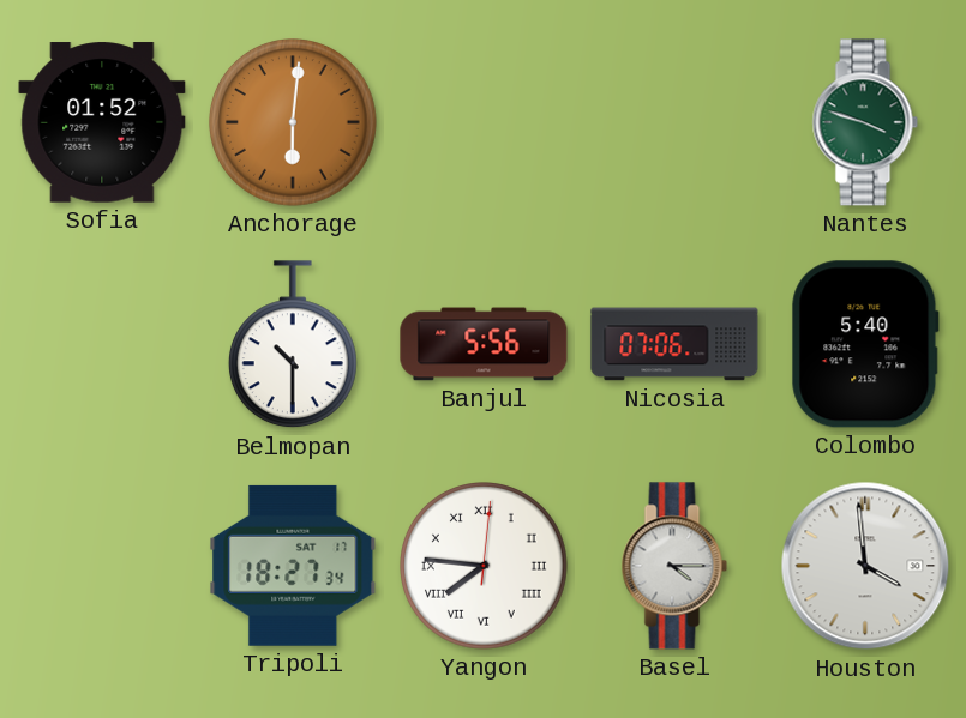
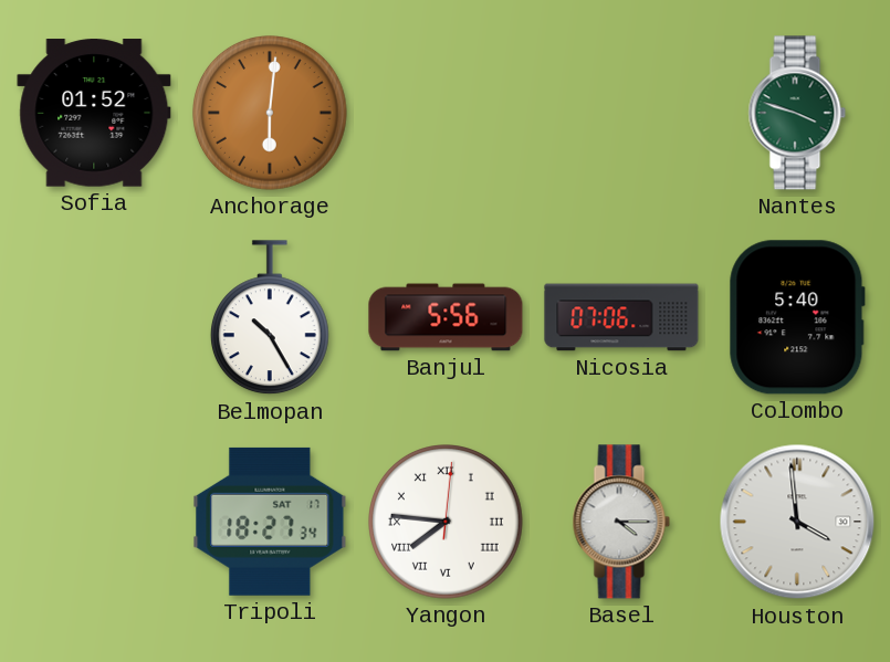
Belmopan: 10:30 -> 10:25 (270, 318)
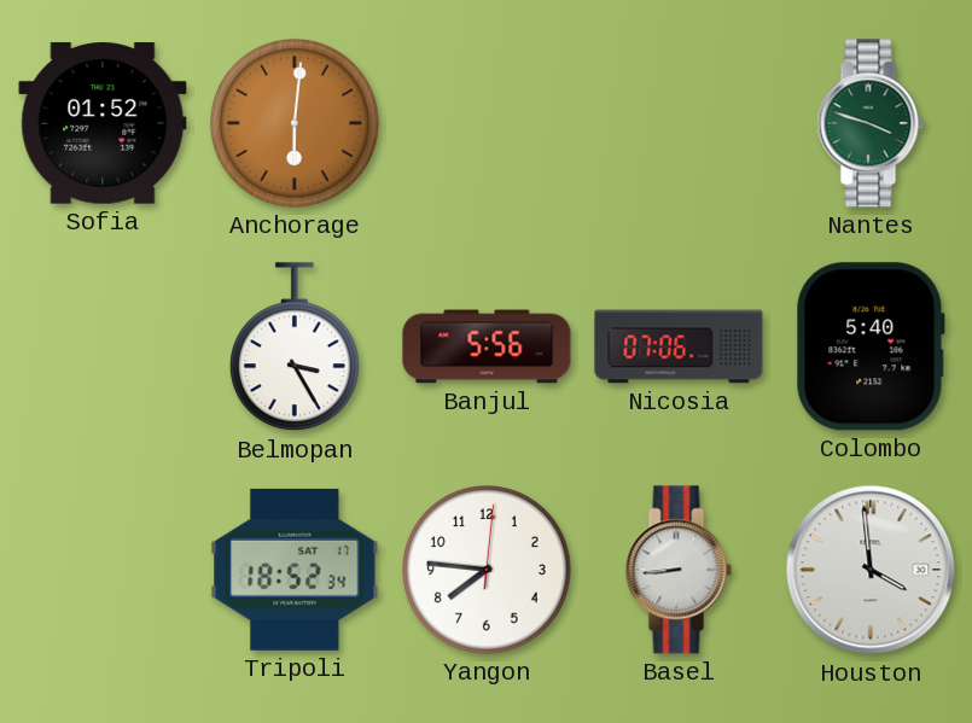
Belmopan: 10:25 -> 3:25 (295, 348)
Tripoli: 18:27 -> 18:52 (295, 570)
Yangon numerals: Roman -> Arabic (488, 571)
Basel: 4:15 -> 8:44 (679, 570)
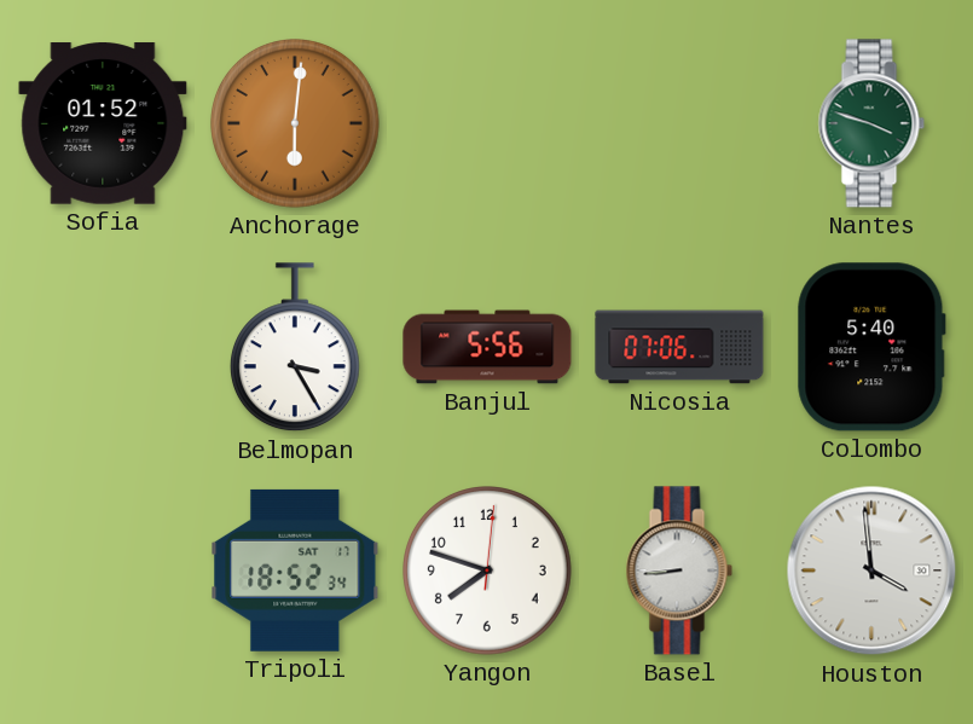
Yangon: 7:46 -> 7:48 (488, 572)
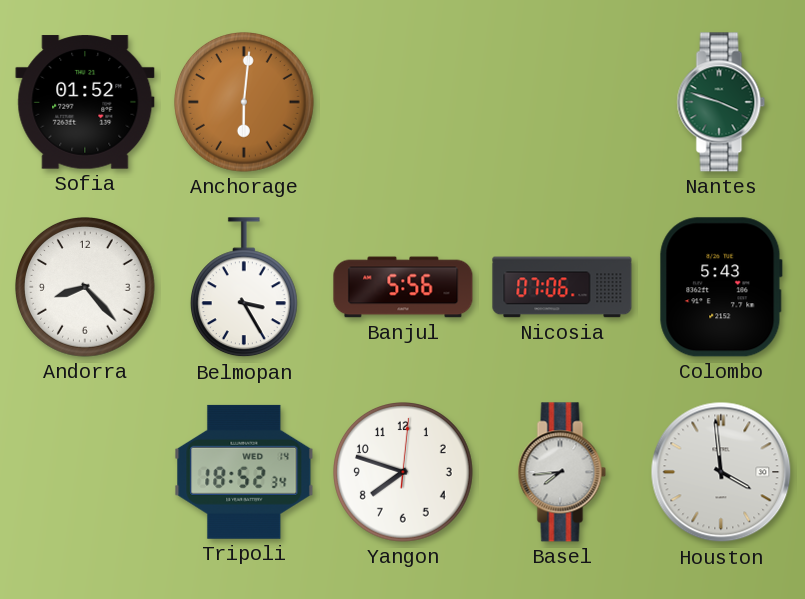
Andorra: none -> 8:23 (86, 288)
Colombo: 5:40 -> 5:43 (721, 287)
Tripoli date: SAT 17 -> WED 14 (244, 472)
Basel: 8:44 -> 7:44 (562, 472)
